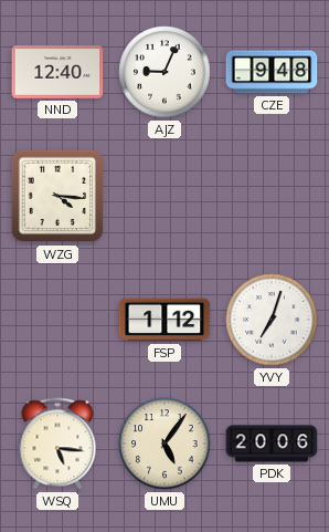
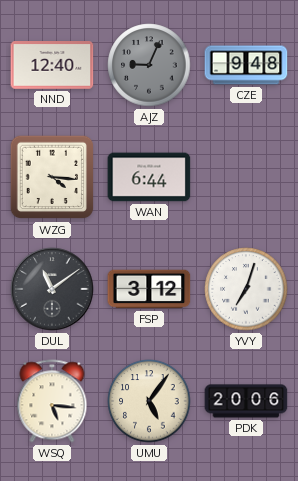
AJZ dial: white -> grey (149, 65)
WAN: none -> 6:44 (149, 177)
DUL: none -> 11:09 (52, 289)
FSP: 1:12 -> 3:12 (149, 289)
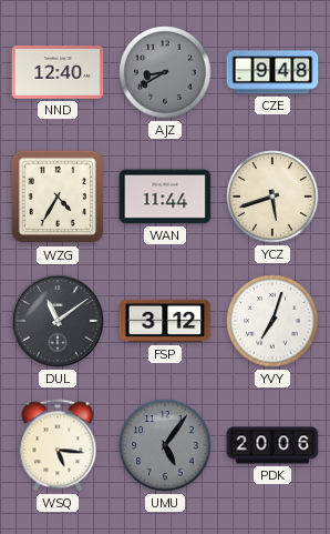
AJZ: 9:04 -> 8:40 (165, 72)
WZG: 4:16 -> 4:35 (58, 197)
WAN: 6:44 -> 11:44 (165, 197)
YCZ: none -> 5:42 (272, 197)
UMU dial: cream -> grey (165, 445)
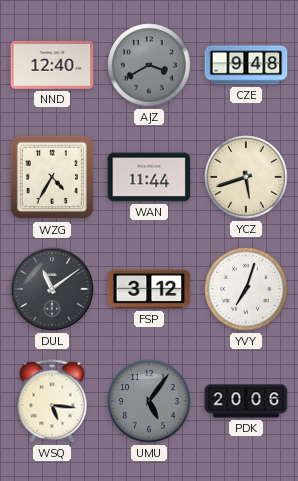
AJZ: 8:40 -> 3:40 (149, 65)
